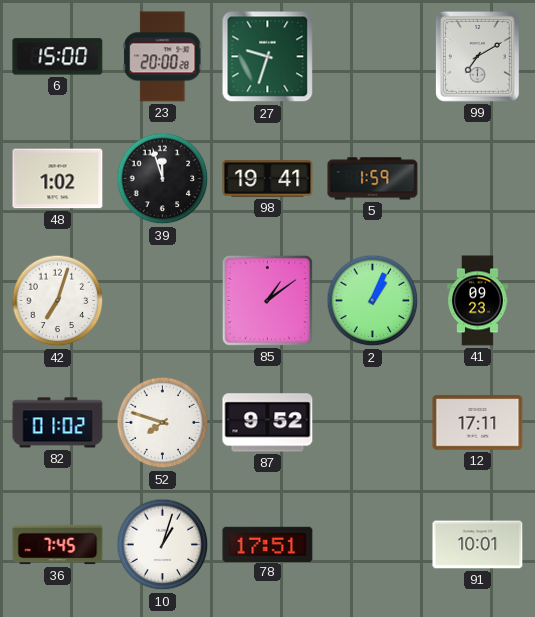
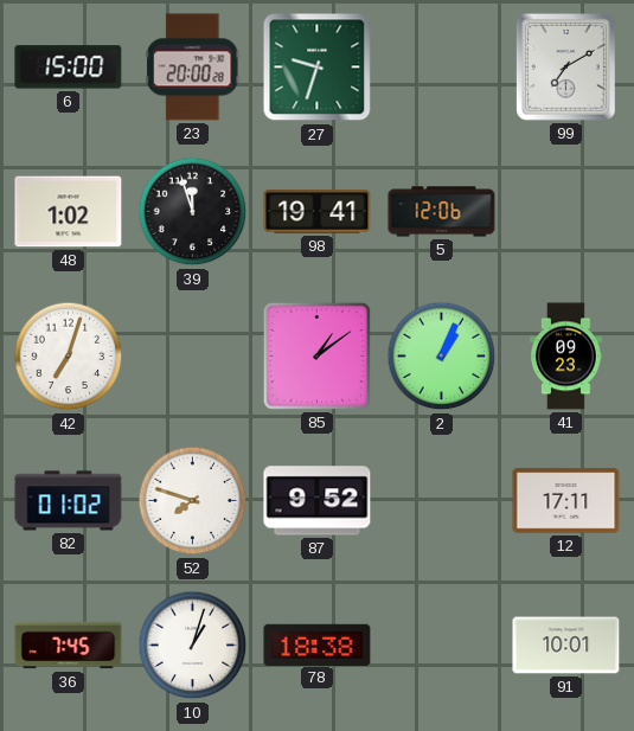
5: 1:59 -> 12:06 (442, 212)
78: 17:51 -> 18:38 (318, 645)
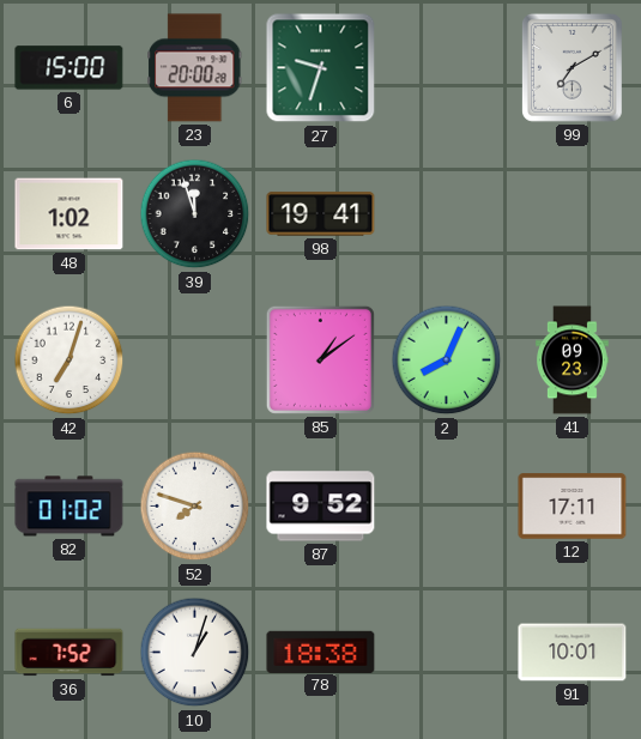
5: 12:06 -> none (442, 212)
2: 1:04 -> 8:04 (447, 361)
36: 7:45 -> 7:52 (69, 653)
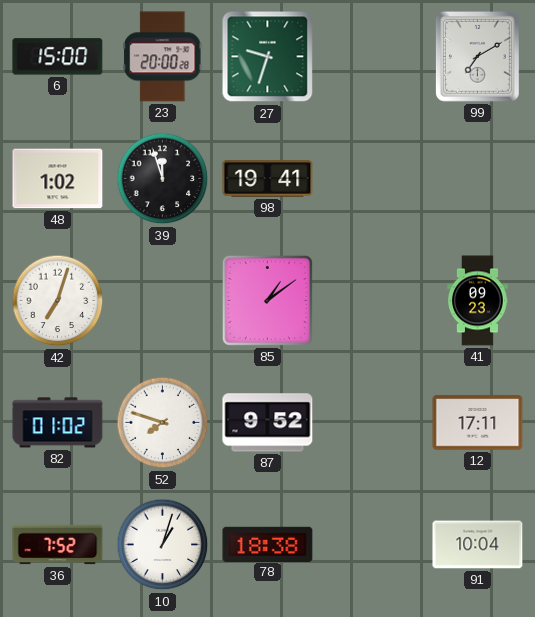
2: 8:04 -> none (447, 361)
91: 10:01 -> 10:04 (478, 545)
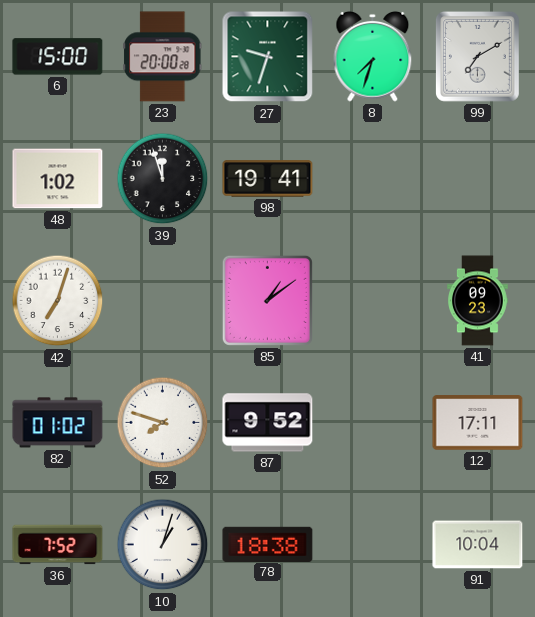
8: none -> 7:33 (373, 56)
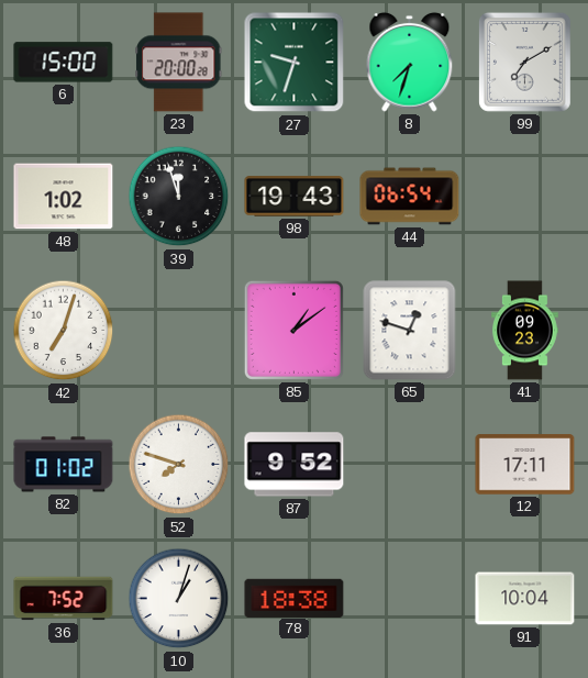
98: 19:41 -> 19:43 (295, 197)
44: none -> 06:54 (410, 197)
65: none -> 12:48 (410, 331)
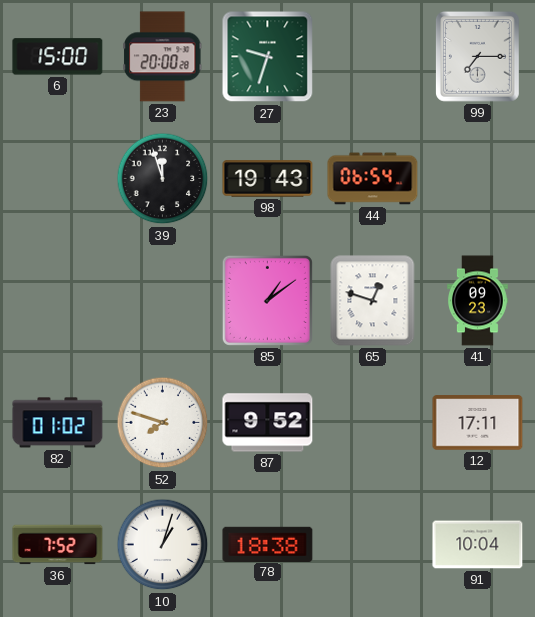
8: 7:33 -> none (410, 62)
99: 7:10 -> 7:15 (477, 56)
48: 1:02 -> none (64, 197)
42: 7:03 -> none (64, 331)
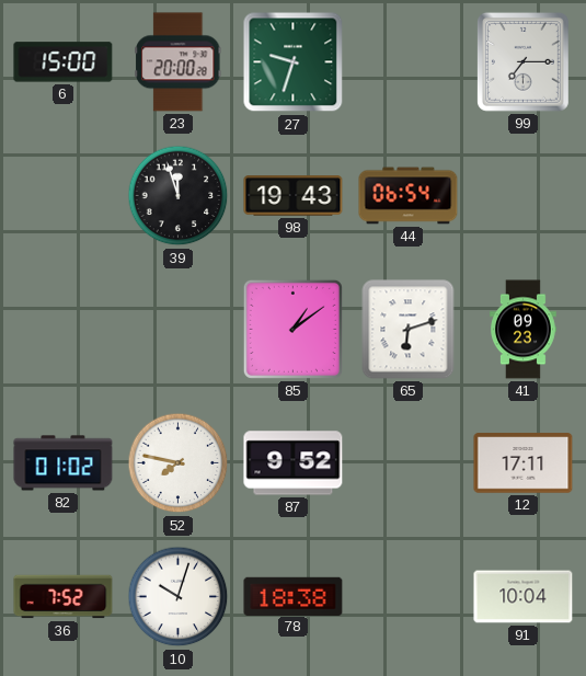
65: 12:48 -> 6:12 (409, 330)
52: 7:48 -> 7:47 (179, 463)
10: 1:03 -> 10:03 (179, 597)
